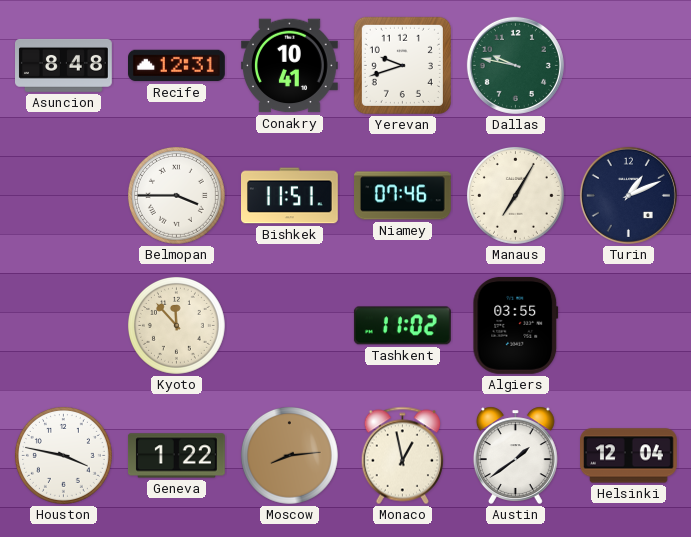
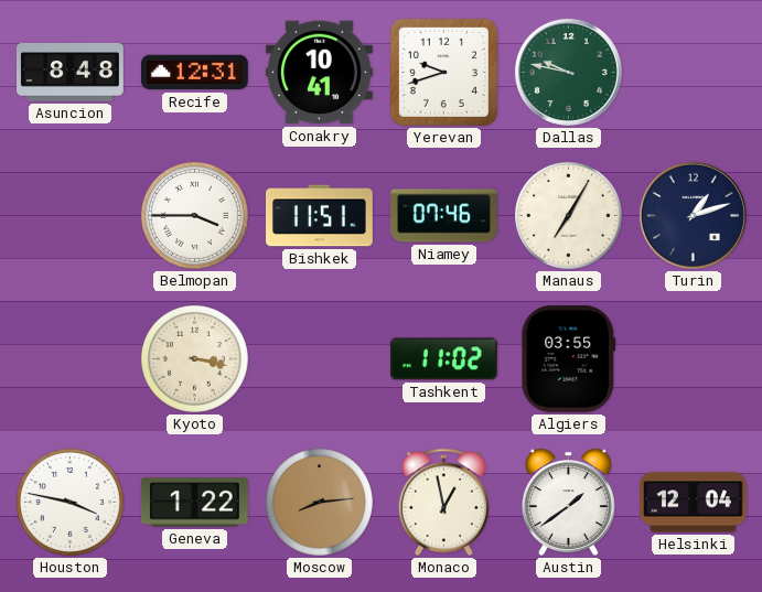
Turin: 1:11 -> 1:12 (693, 215)
Kyoto: 11:53 -> 3:17 (194, 358)
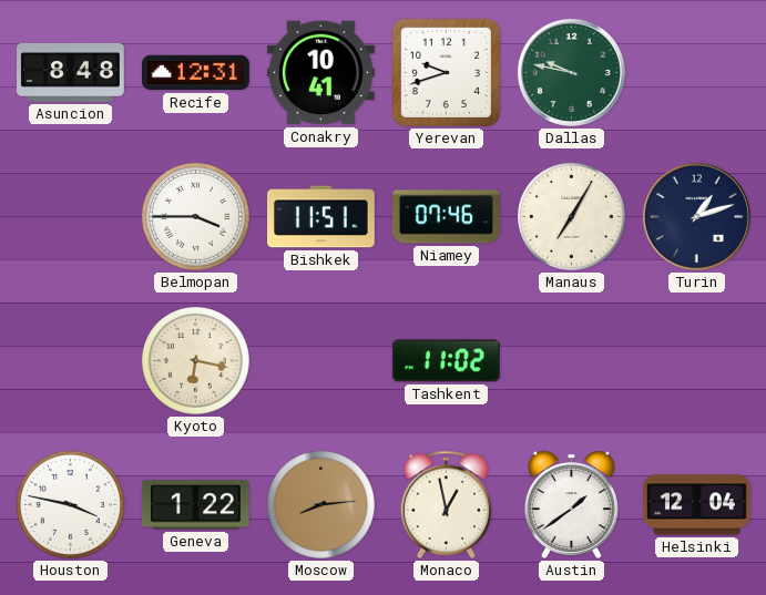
Kyoto: 3:17 -> 6:17 (195, 360)
Algiers: 03:55 -> none (569, 358)
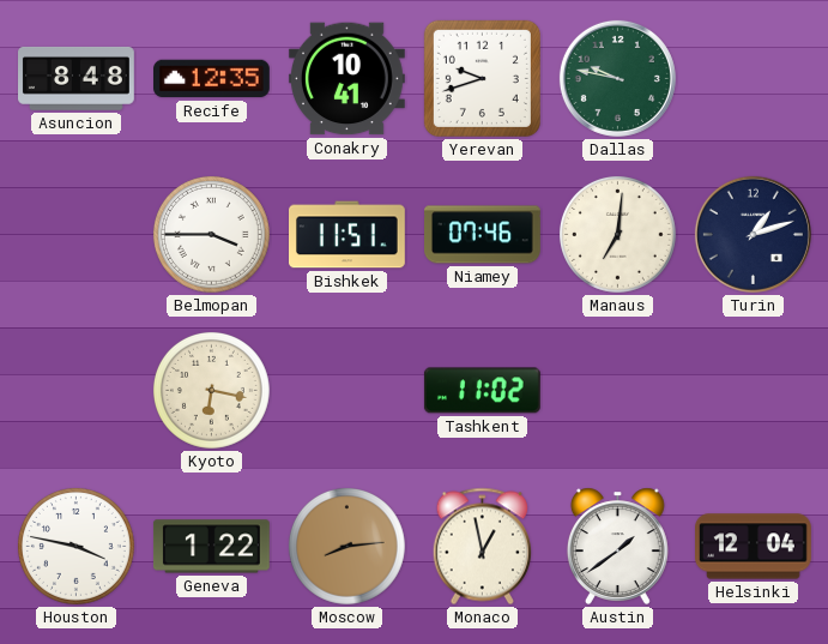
Recife: 12:31 -> 12:35 (212, 79)
Manaus: 7:05 -> 7:01 (617, 234)
